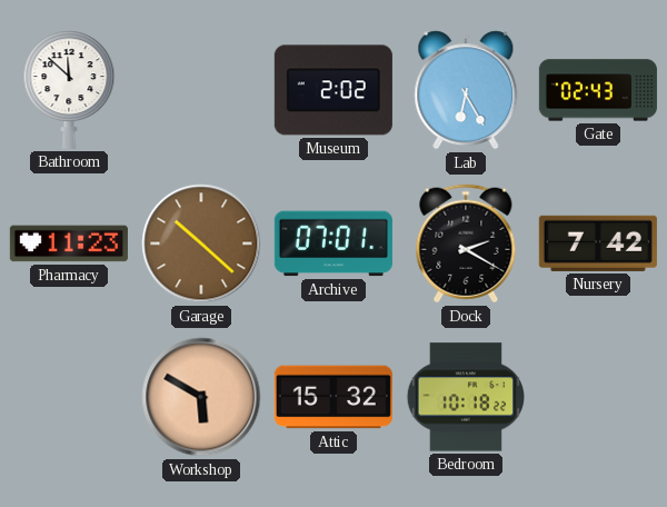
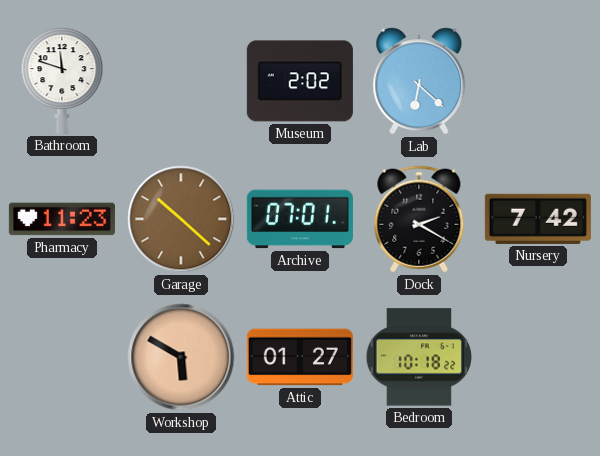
Bathroom: 11:52 -> 11:48 (62, 81)
Lab: 6:25 -> 6:22 (419, 81)
Gate: 02:43 -> none (598, 90)
Attic: 15:32 -> 01:27 (300, 357)
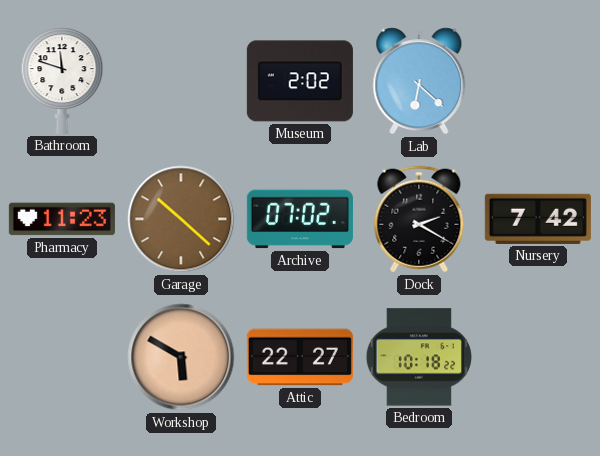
Archive: 07:01 -> 07:02 (300, 219)
Attic: 01:27 -> 22:27 (300, 357)
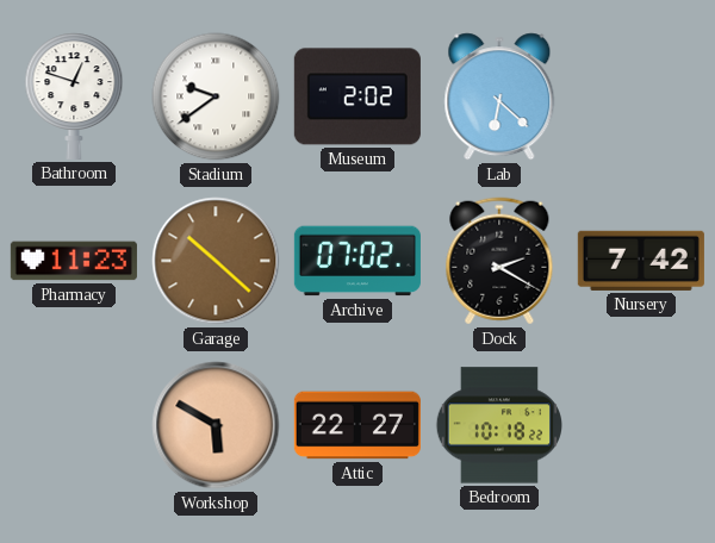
Bathroom: 11:48 -> 12:48 (74, 96)
Stadium: none -> 9:39 (216, 96)
